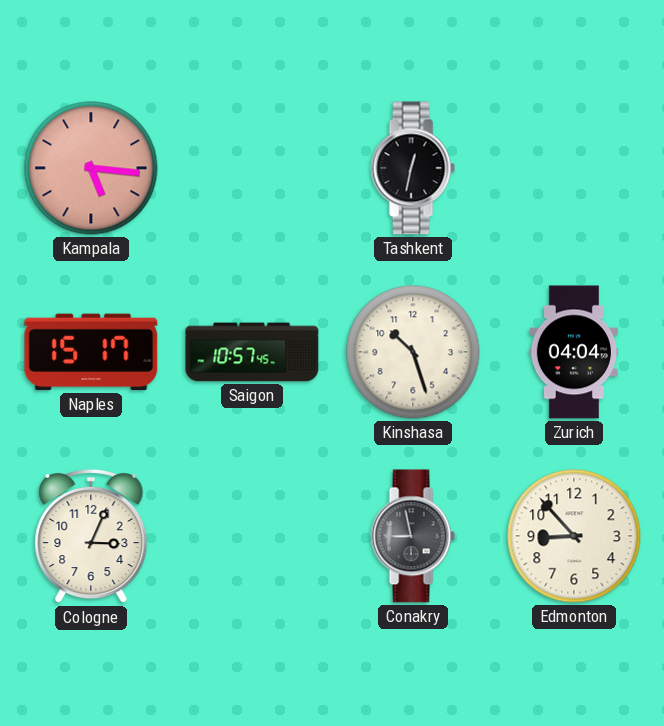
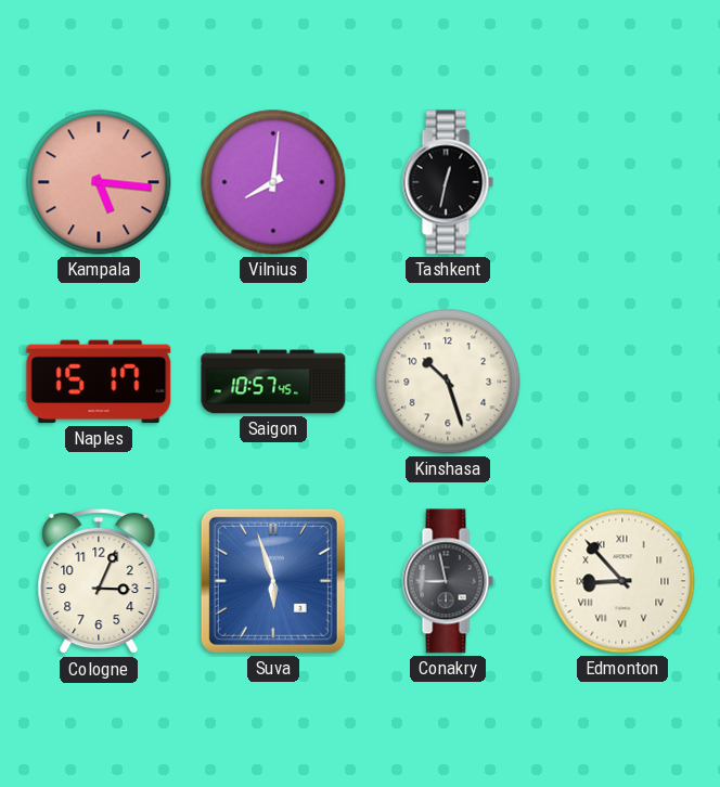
Vilnius: none -> 8:01 (273, 182)
Zurich: 04:04 -> none (573, 352)
Suva: none -> 5:57 (273, 581)
Edmonton numerals: Arabic -> Roman (622, 581)
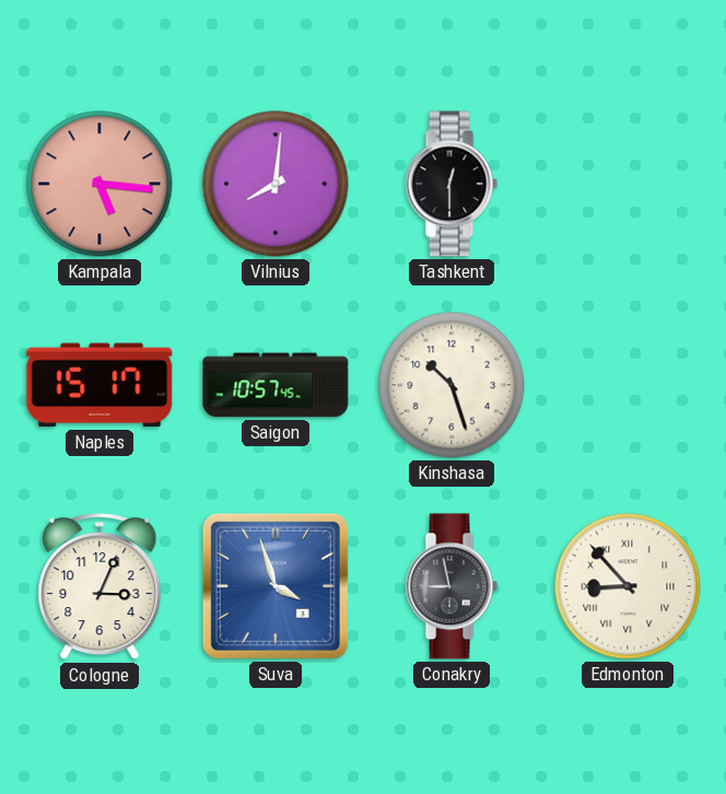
Tashkent: 12:32 -> 12:30 (452, 184)
Suva: 5:57 -> 3:57 (276, 586)
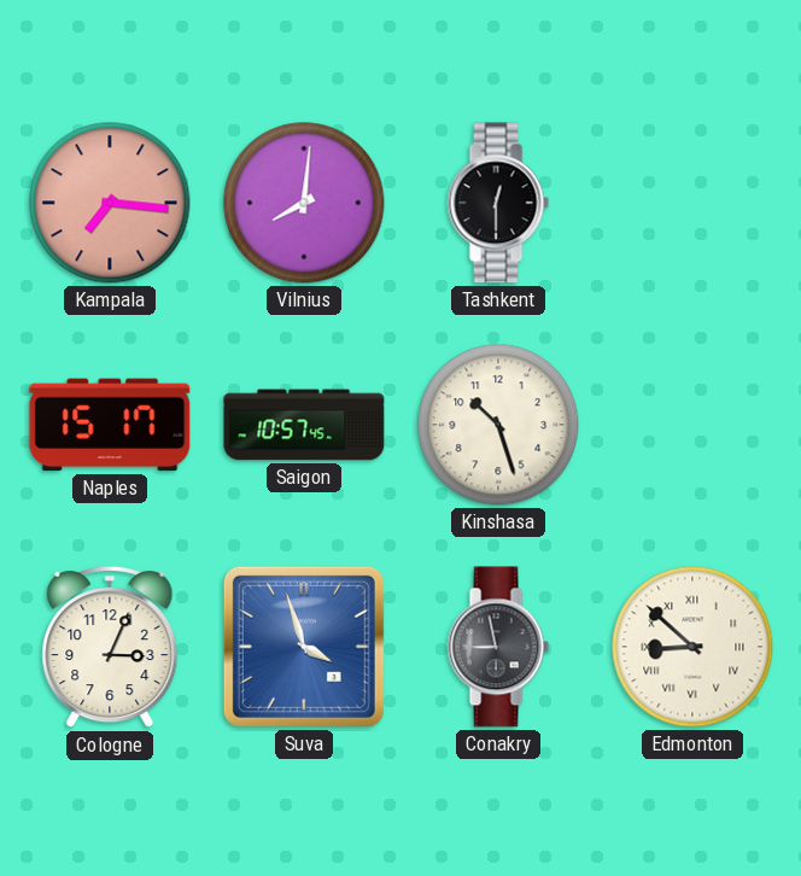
Kampala: 5:16 -> 7:16 (110, 203)
Edmonton: 8:53 -> 8:52 (692, 647)
